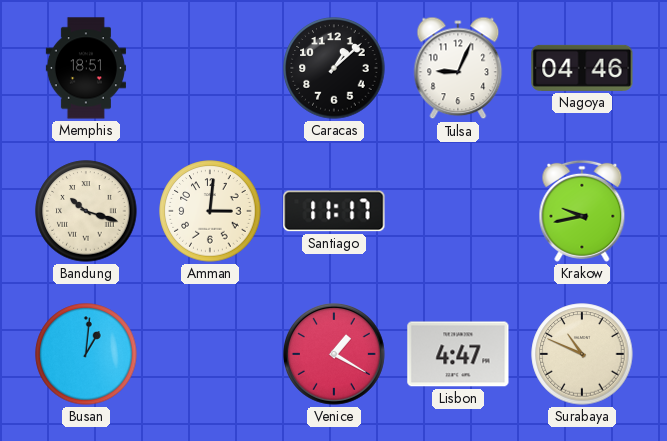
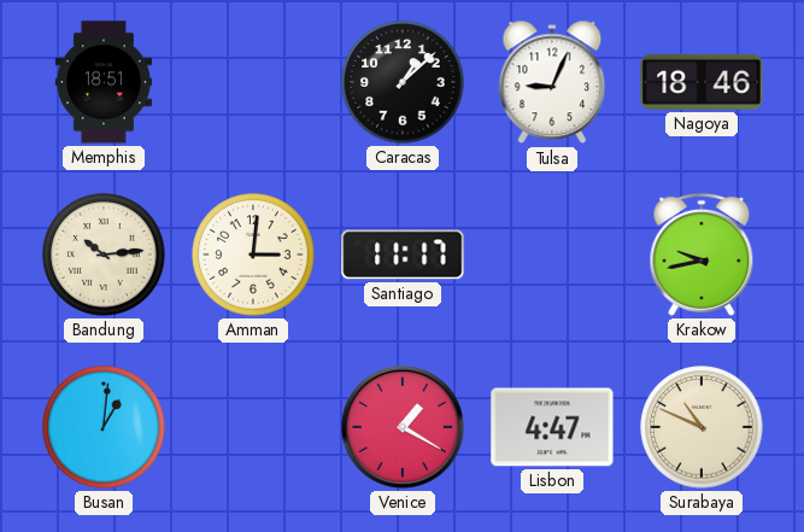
Nagoya: 04:46 -> 18:46 (702, 82)
Bandung: 10:18 -> 10:14 (104, 255)
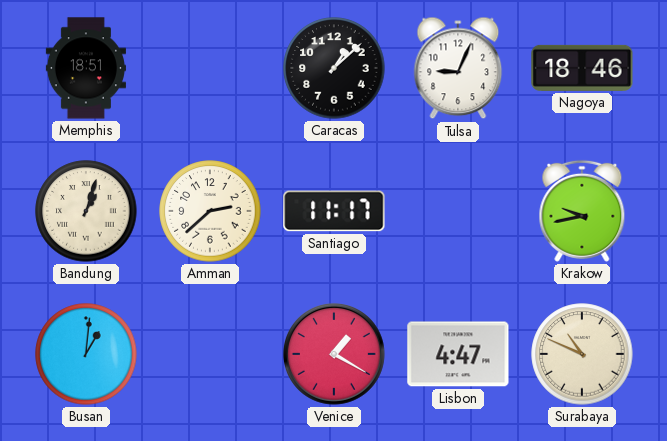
Bandung: 10:14 -> 1:03 (86, 211)
Amman: 3:01 -> 2:38 (210, 211)
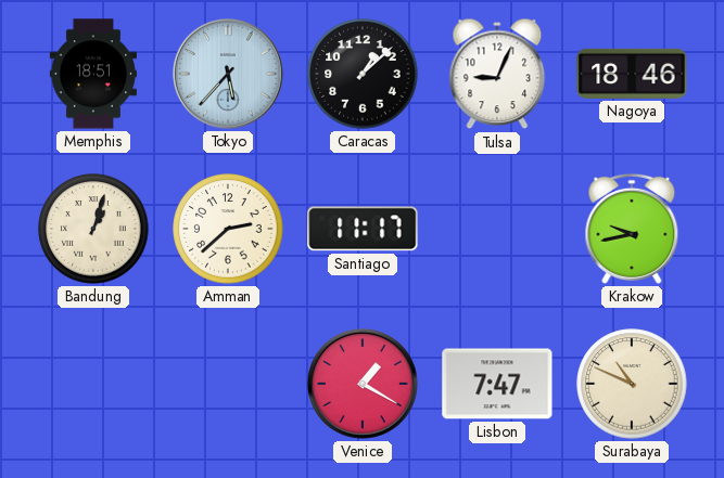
Tokyo: none -> 5:37 (228, 74)
Busan: 1:01 -> none (86, 354)
Lisbon: 4:47 -> 7:47 (497, 384)
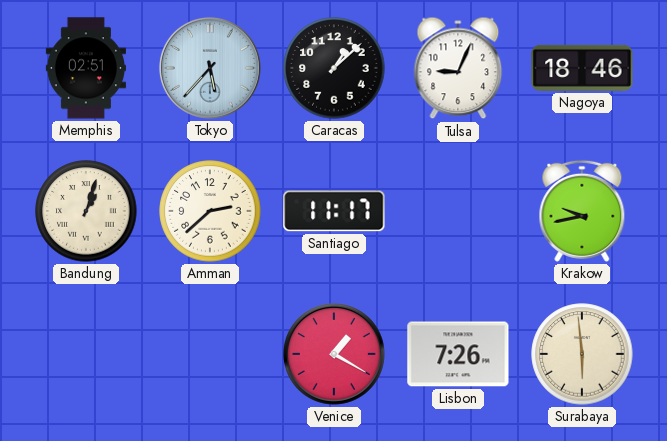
Memphis: 18:51 -> 02:51 (86, 68)
Lisbon: 7:47 -> 7:26 (458, 354)
Surabaya: 10:49 -> 5:59 (582, 354)
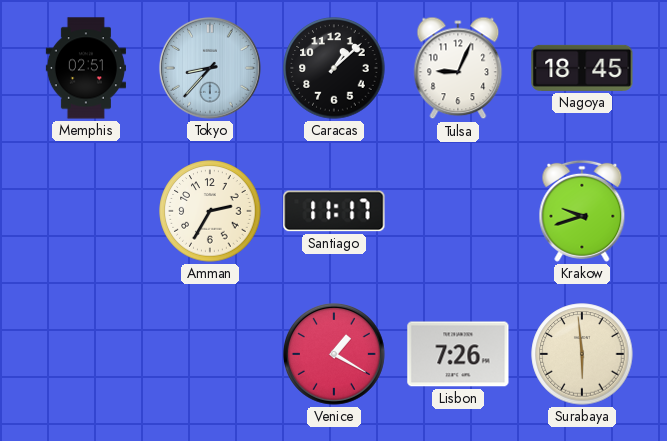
Tokyo: 5:37 -> 8:37 (210, 68)
Nagoya: 18:46 -> 18:45 (582, 68)
Bandung: 1:03 -> none (86, 211)
Amman: 2:38 -> 2:35 (210, 211)
Krakow: 9:43 -> 9:42 (582, 211)
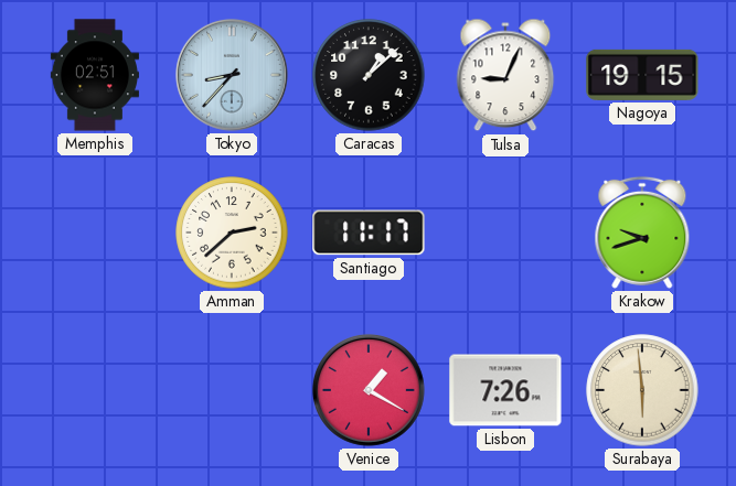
Nagoya: 18:45 -> 19:15 (642, 75)
Amman: 2:35 -> 2:38 (232, 233)
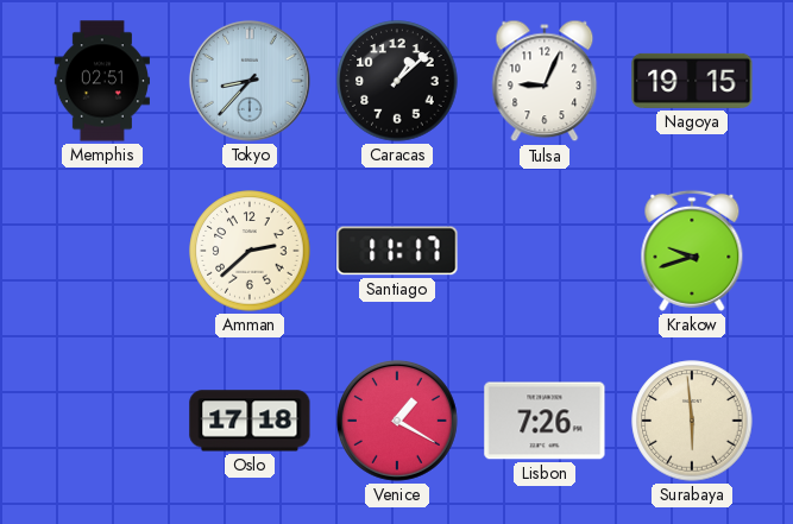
Oslo: none -> 17:18 (250, 421)
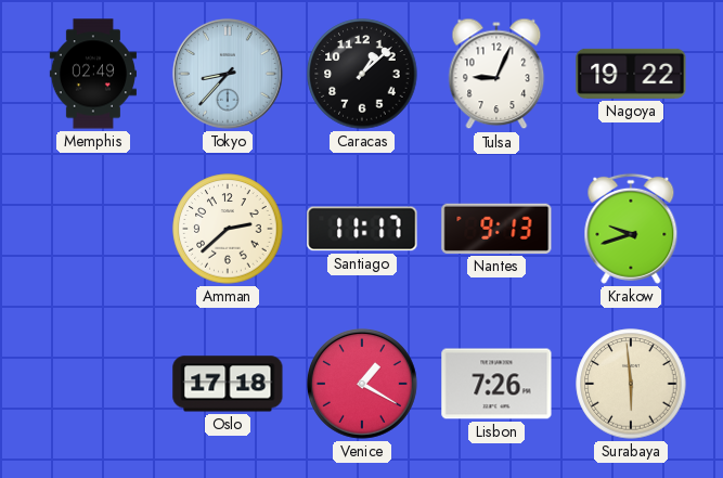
Memphis: 02:51 -> 02:49 (93, 74)
Nagoya: 19:15 -> 19:22 (631, 74)
Nantes: none -> 9:13 (496, 229)
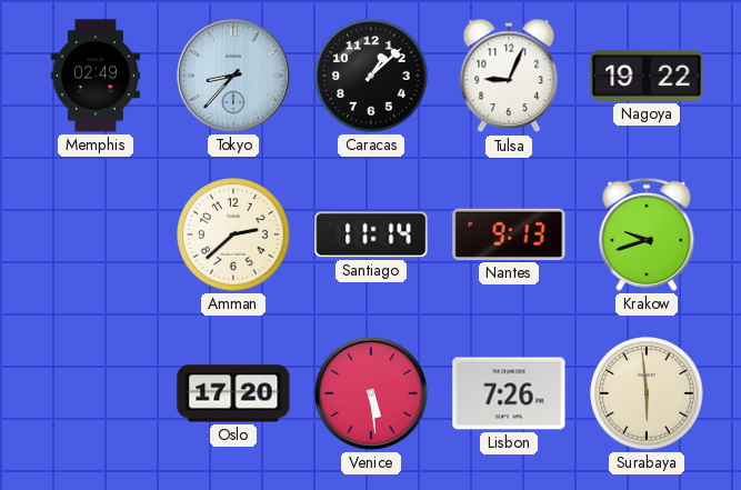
Santiago: 11:17 -> 11:14 (371, 234)
Oslo: 17:18 -> 17:20 (233, 393)
Venice: 1:20 -> 5:29 (371, 393)
